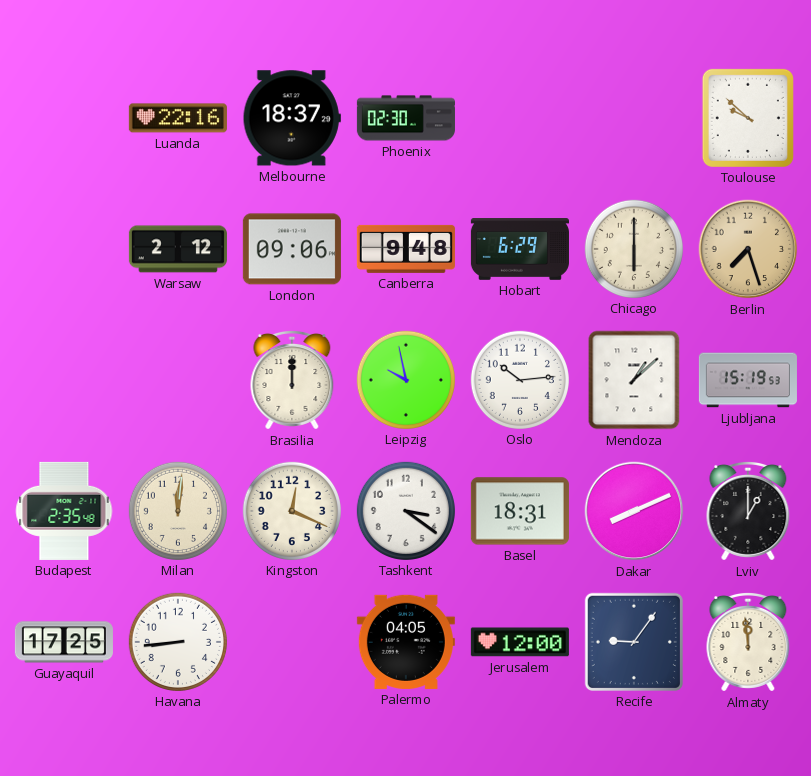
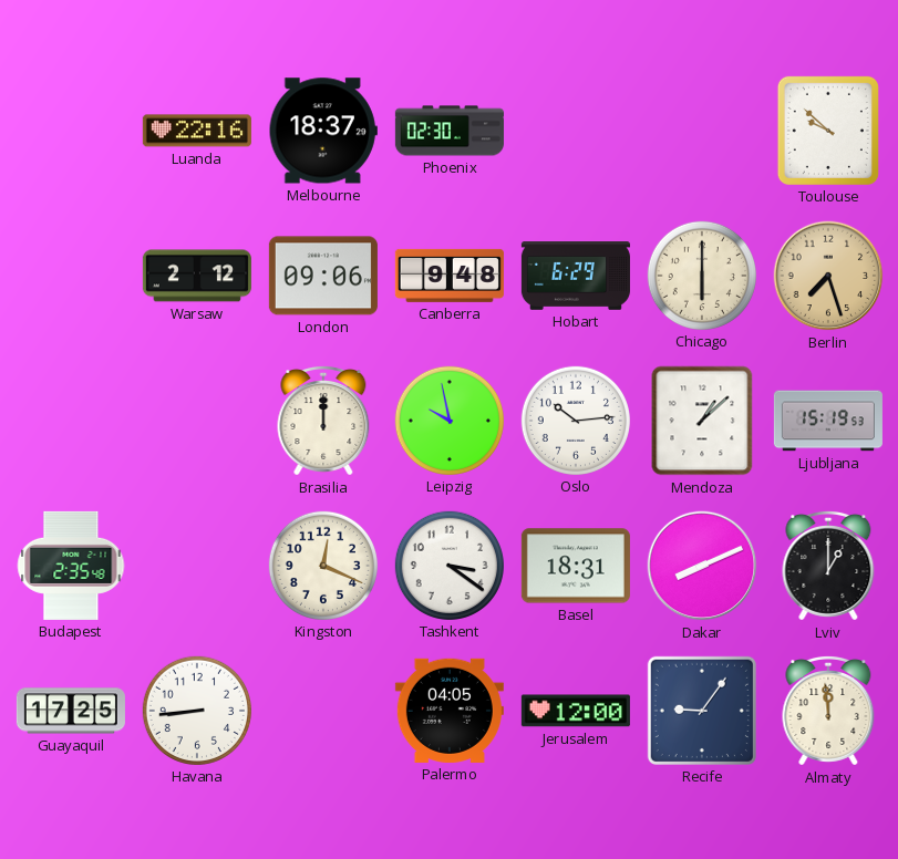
Milan: 12:01 -> none (178, 511)
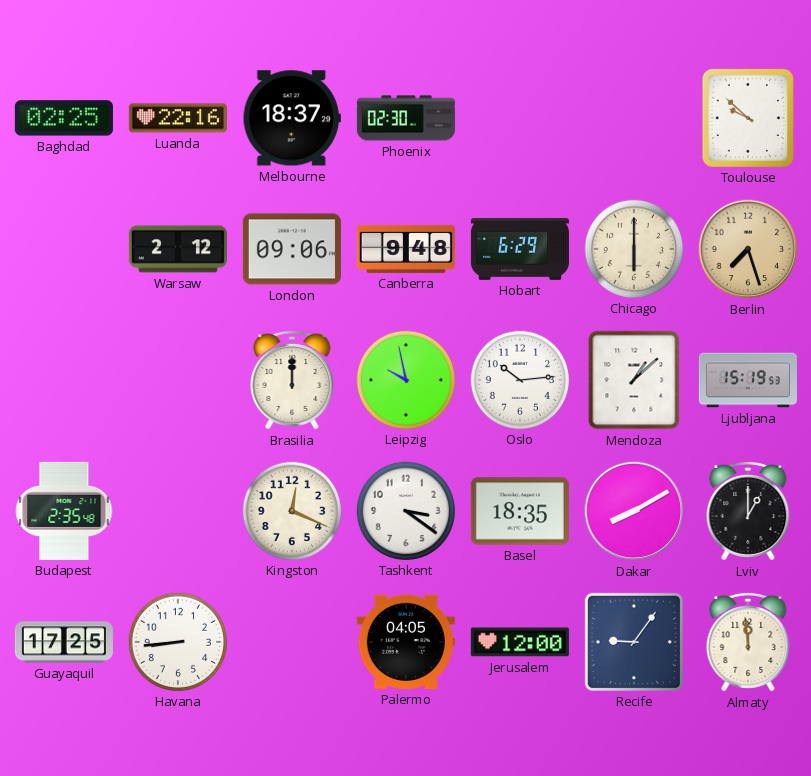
Baghdad: none -> 02:25 (64, 118)
Basel: 18:31 -> 18:35 (520, 511)
Dakar: 8:11 -> 8:10 (634, 511)
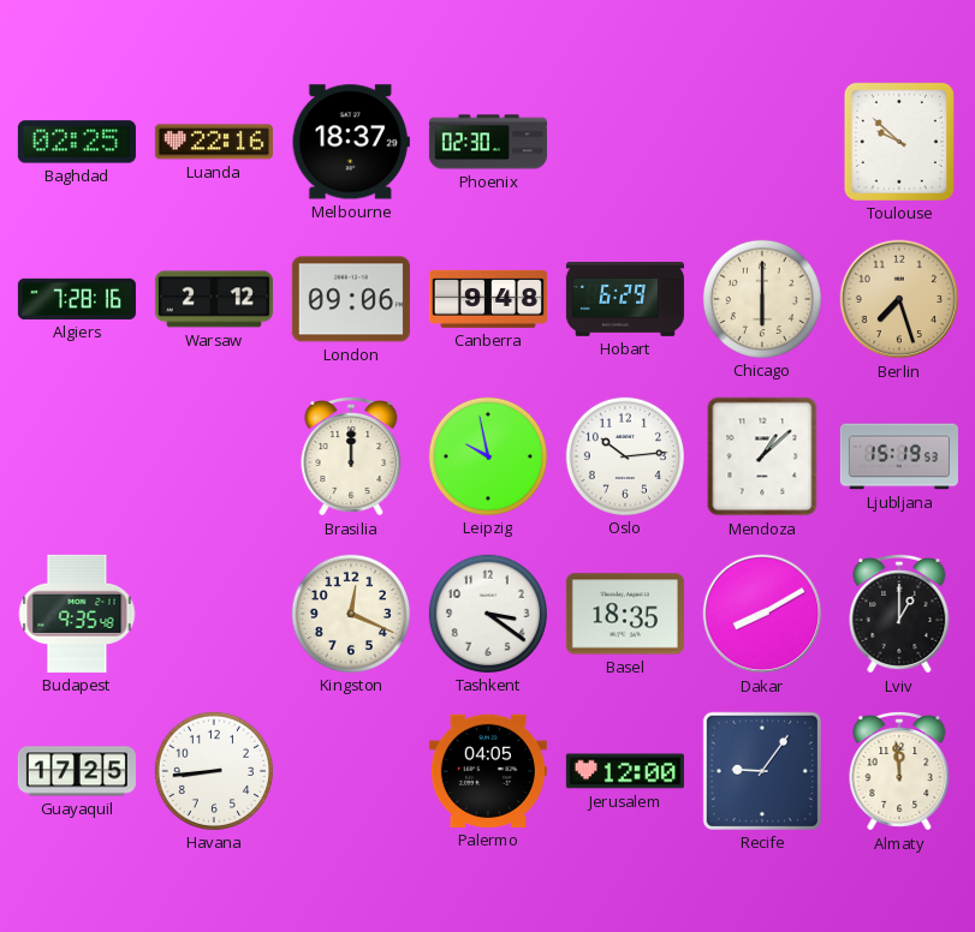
Algiers: none -> 7:28 (77, 299)
Budapest: 2:35 -> 9:35 (77, 614)
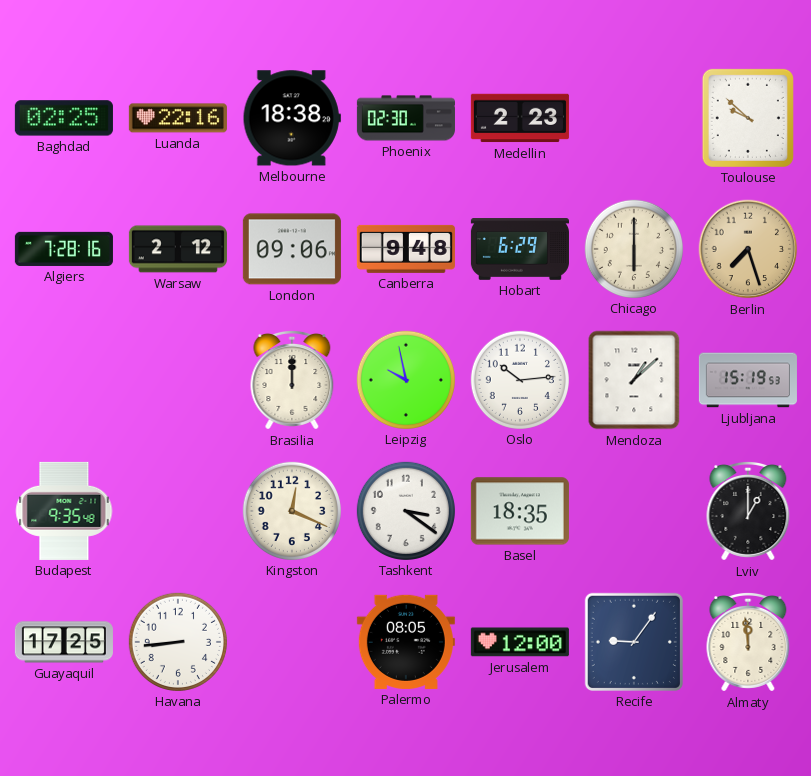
Melbourne: 18:37 -> 18:38 (292, 118)
Medellin: none -> 2:23 (520, 118)
Dakar: 8:10 -> none (762, 614)
Palermo: 04:05 -> 08:05 (406, 642)
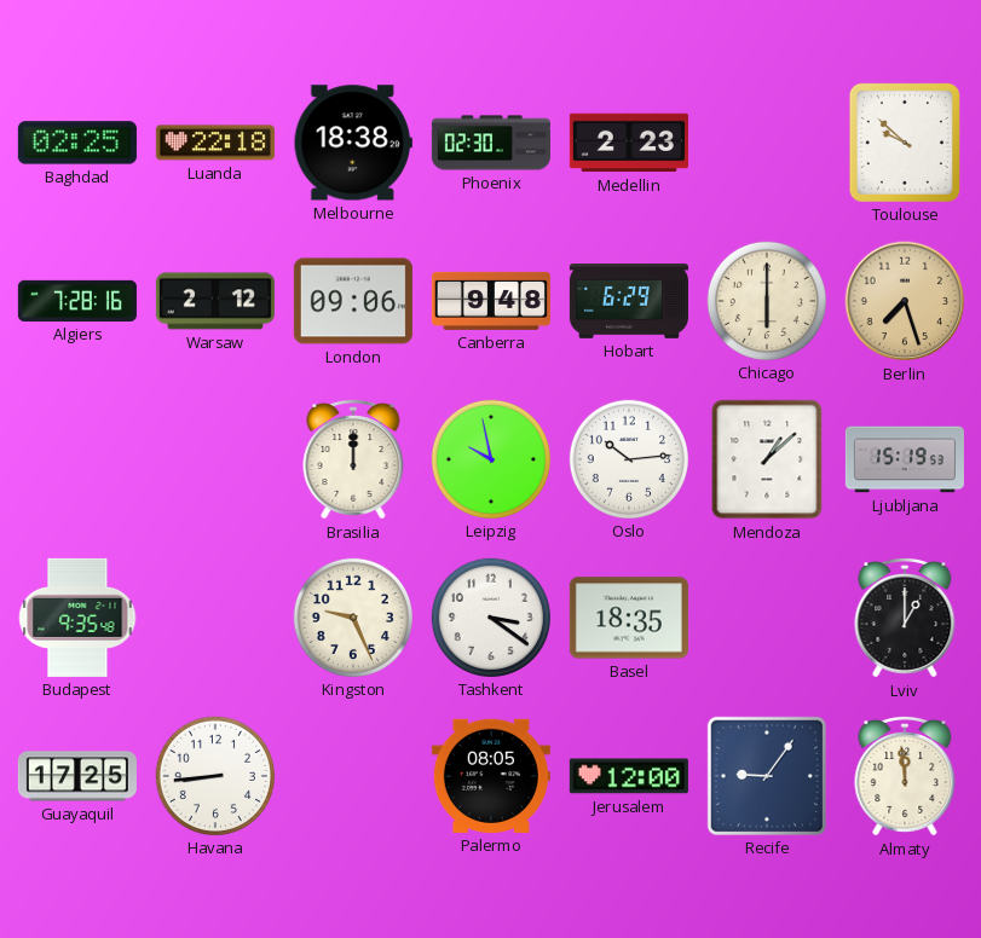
Luanda: 22:16 -> 22:18 (215, 143)
Kingston: 12:19 -> 9:26 (353, 618)
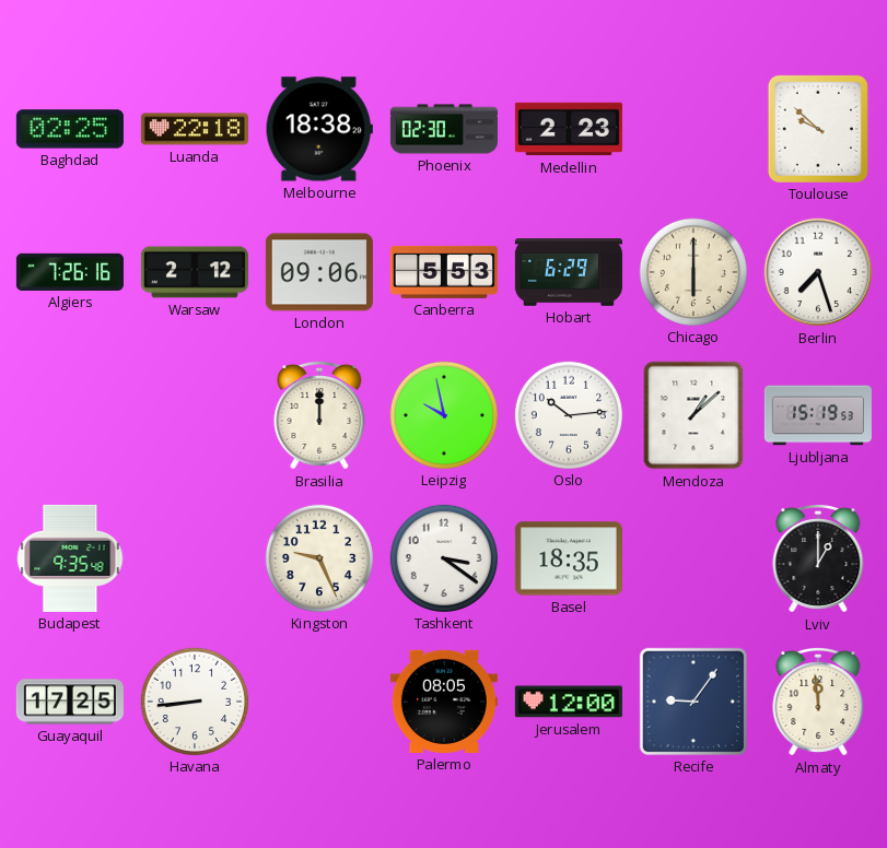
Algiers: 7:28 -> 7:26 (70, 272)
Canberra: 9:48 -> 5:53 (444, 272)
Berlin dial: champagne -> white (818, 272)
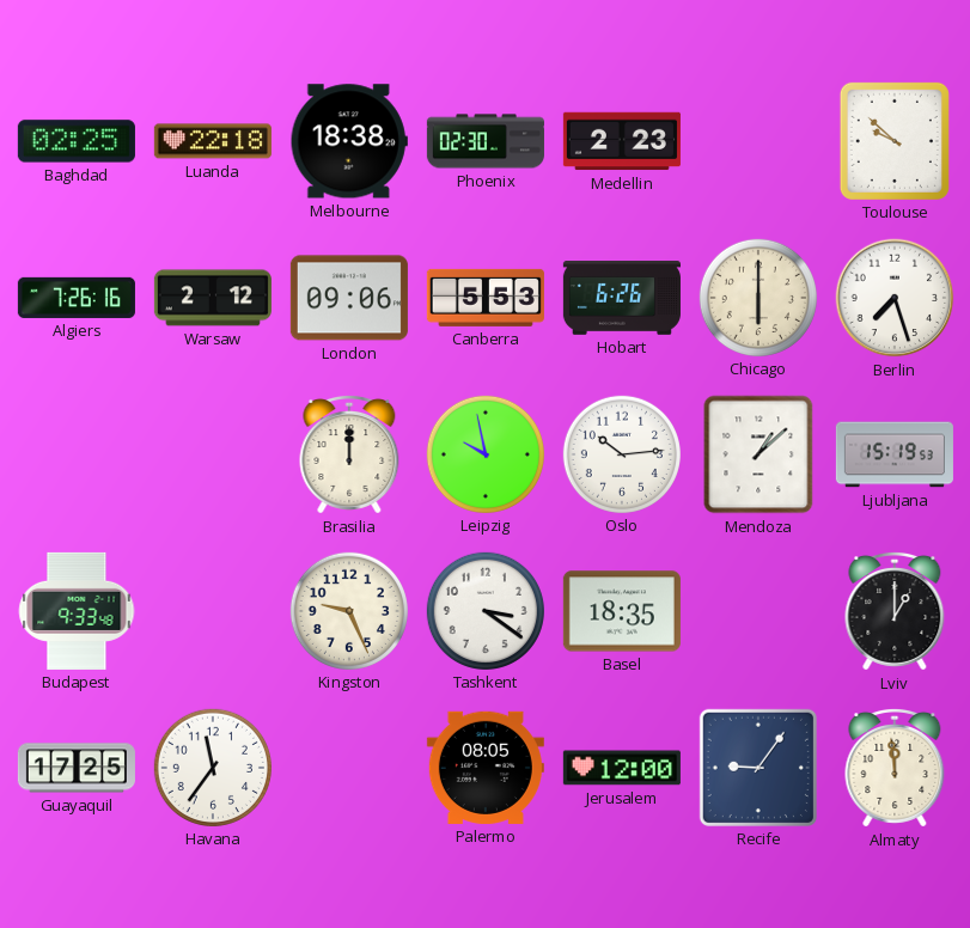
Hobart: 6:29 -> 6:26 (622, 298)
Budapest: 9:35 -> 9:33 (77, 611)
Havana: 8:44 -> 11:36 (213, 768)
